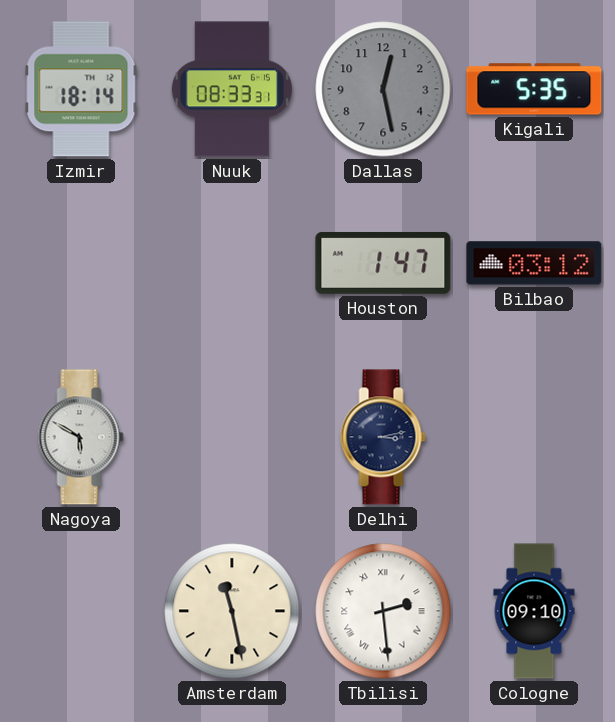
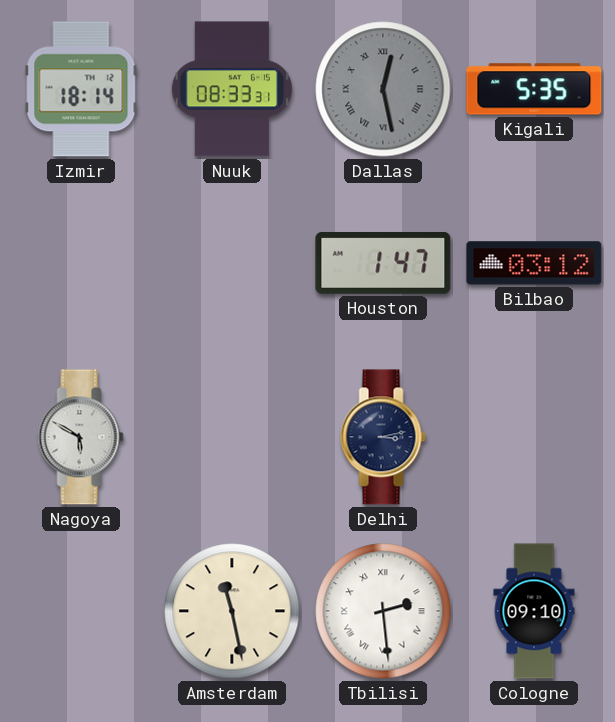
Dallas numerals: Arabic -> Roman (383, 89)
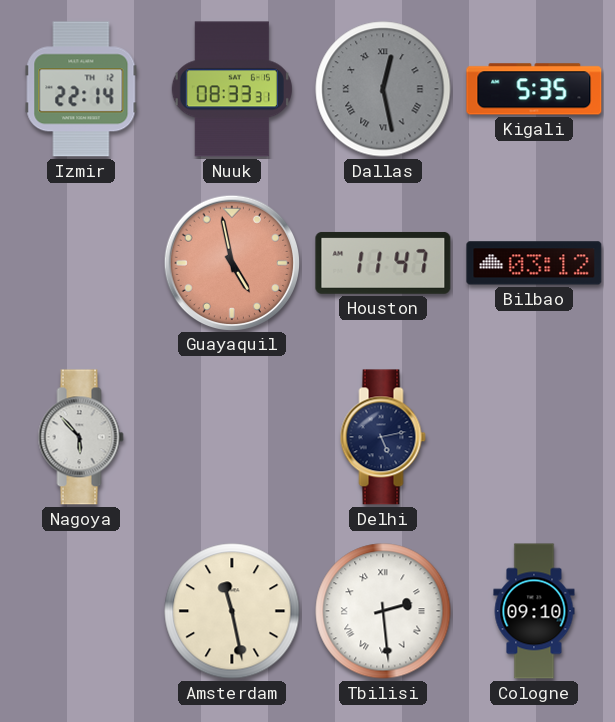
Izmir: 18:14 -> 22:14 (81, 89)
Guayaquil: none -> 4:58 (231, 262)
Houston: 1:47 -> 11:47 (383, 263)
Nagoya: 5:50 -> 5:53 (81, 437)
Delhi: 3:13 -> 5:13 (383, 437)
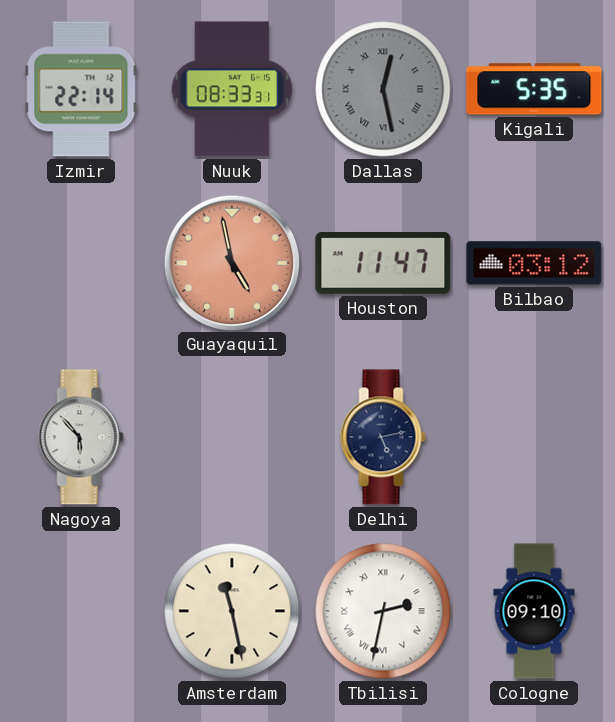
Tbilisi: 2:29 -> 2:32 (383, 611)
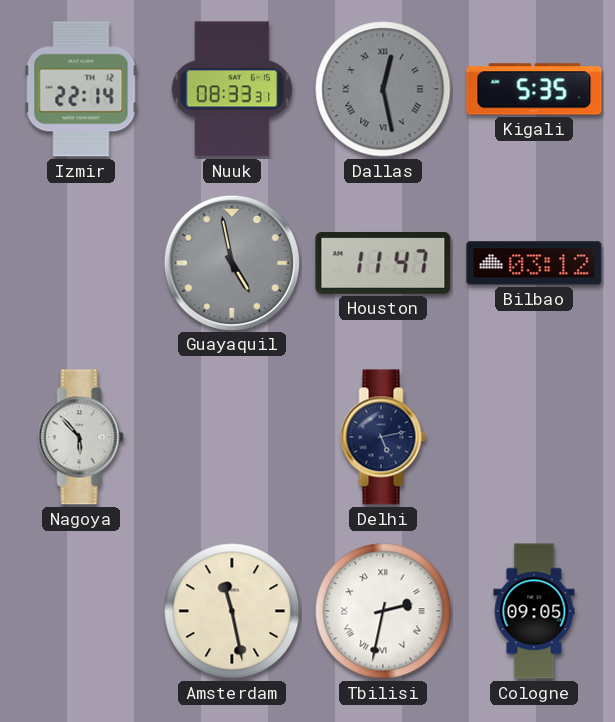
Guayaquil dial: salmon -> grey (231, 262)
Cologne: 09:10 -> 09:05 (534, 611)
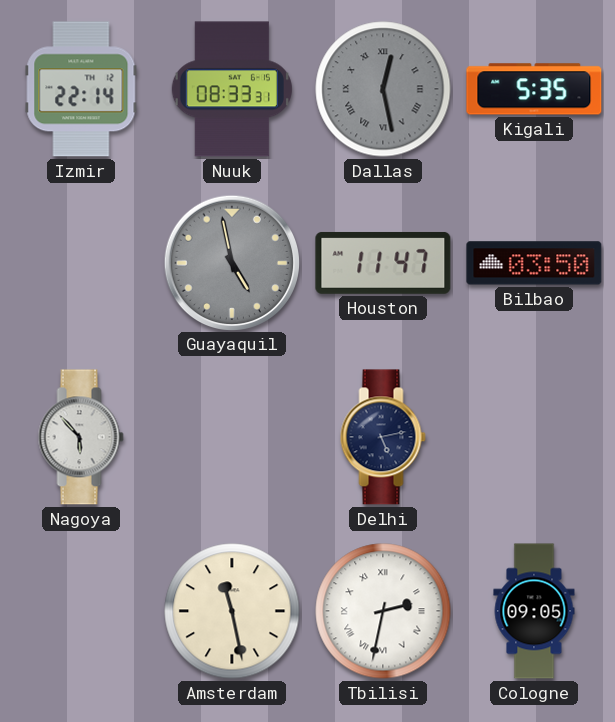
Bilbao: 03:12 -> 03:50 (534, 263)
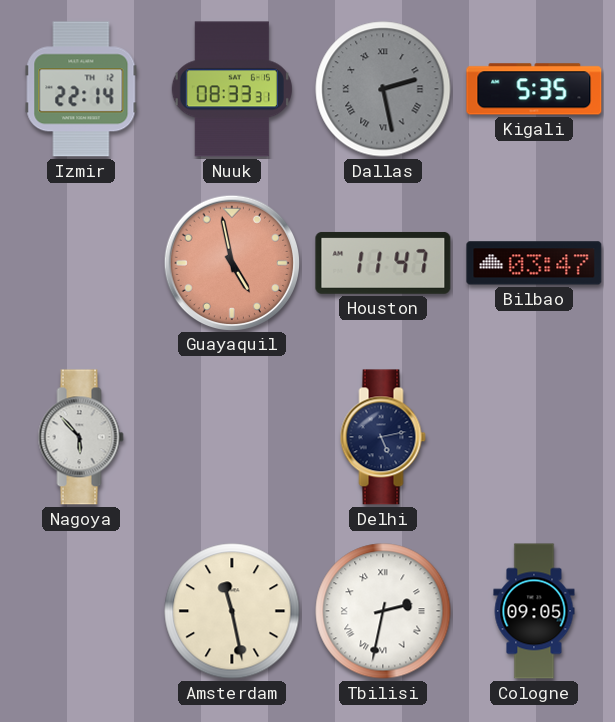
Dallas: 12:28 -> 2:28 (383, 89)
Guayaquil dial: grey -> salmon (231, 262)
Bilbao: 03:50 -> 03:47 (534, 263)
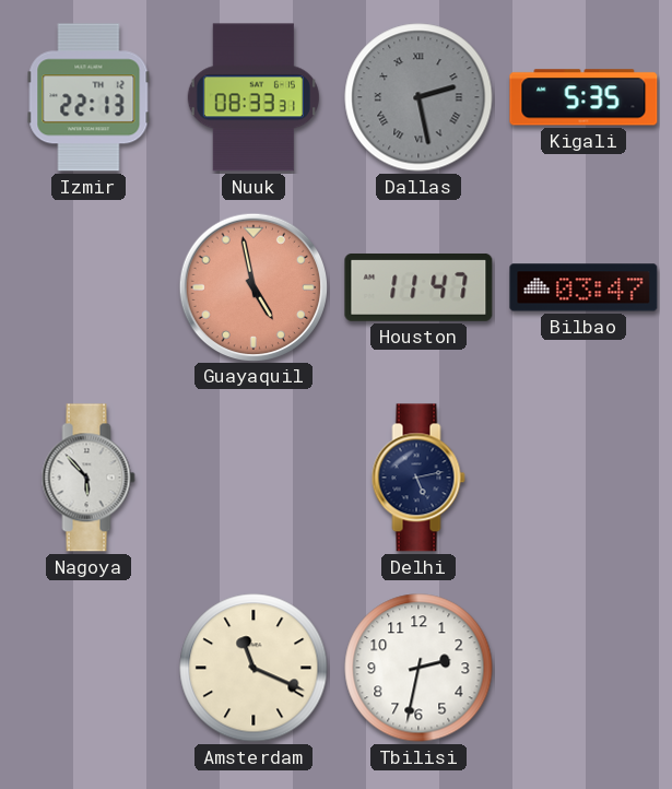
Izmir: 22:14 -> 22:13 (89, 97)
Amsterdam: 11:28 -> 11:19 (254, 668)
Tbilisi numerals: Roman -> Arabic (418, 668)
Cologne: 09:05 -> none (534, 611)
